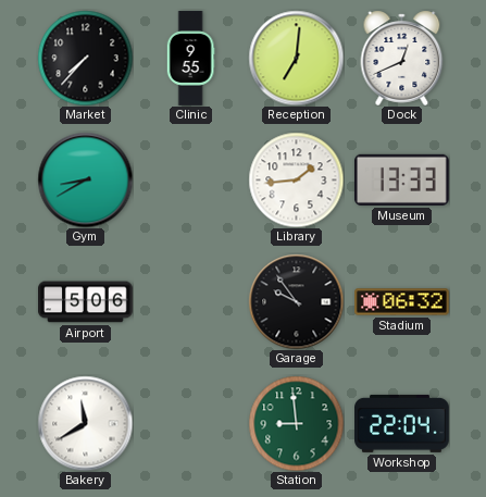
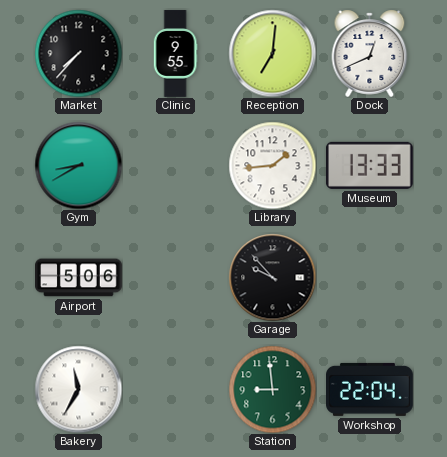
Garage: 9:54 -> 9:53 (272, 277)
Stadium: 06:32 -> none (402, 302)
Bakery: 11:40 -> 11:35 (78, 389)
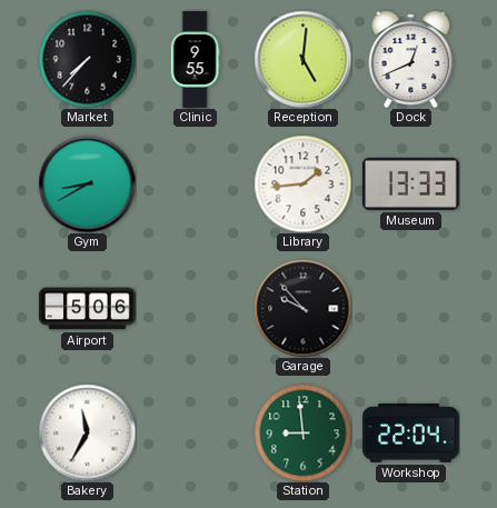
Reception: 7:01 -> 5:01 (302, 59)
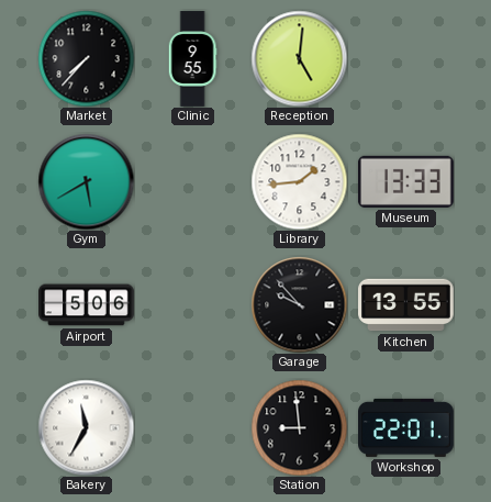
Dock: 12:41 -> none (411, 59)
Gym: 8:40 -> 5:40 (86, 181)
Kitchen: none -> 13:55 (406, 305)
Station dial: green -> black (299, 427)
Workshop: 22:04 -> 22:01 (406, 427)
